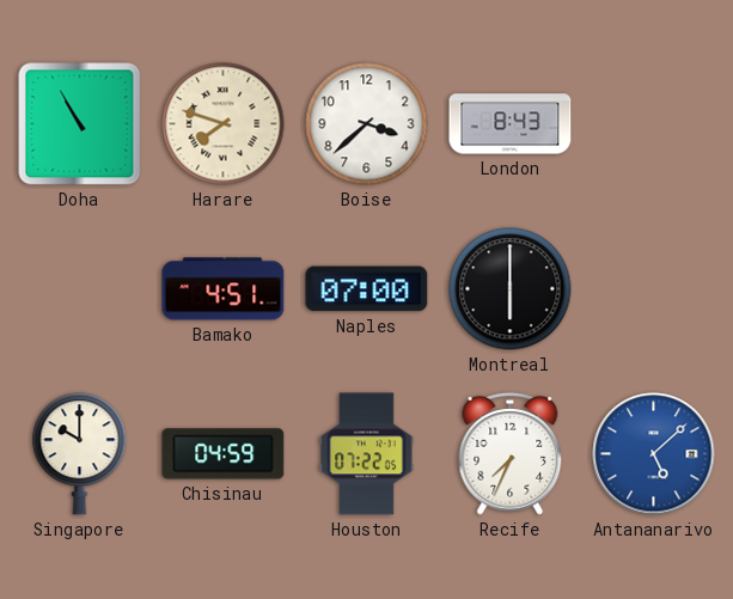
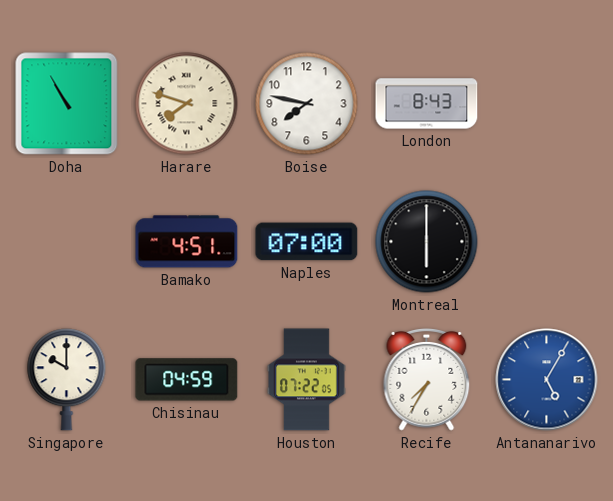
Boise: 3:38 -> 7:47 (307, 104)
Recife: 7:34 -> 7:35 (427, 380)
Antananarivo: 5:08 -> 5:05 (547, 380)
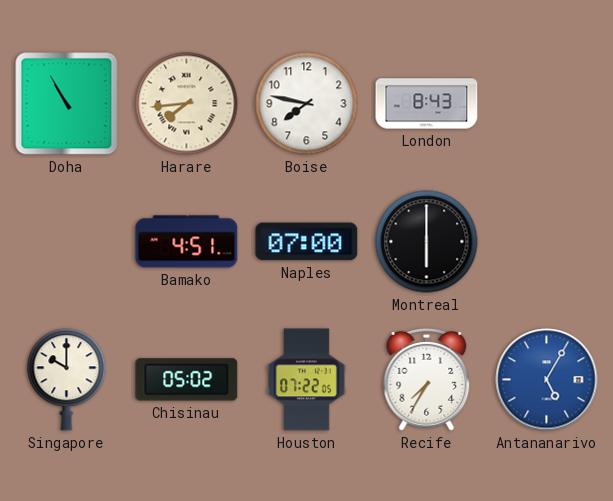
Harare: 7:48 -> 7:44 (187, 104)
Chisinau: 04:59 -> 05:02 (187, 380)
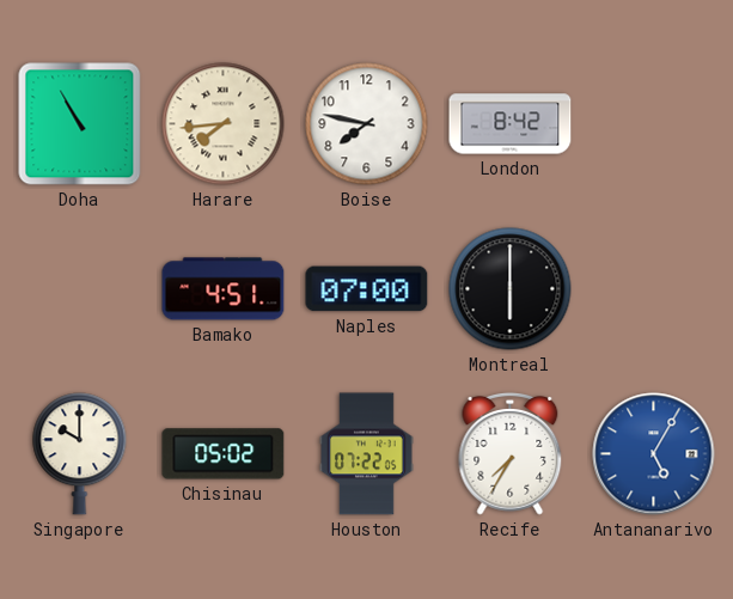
London: 8:43 -> 8:42 (511, 124)
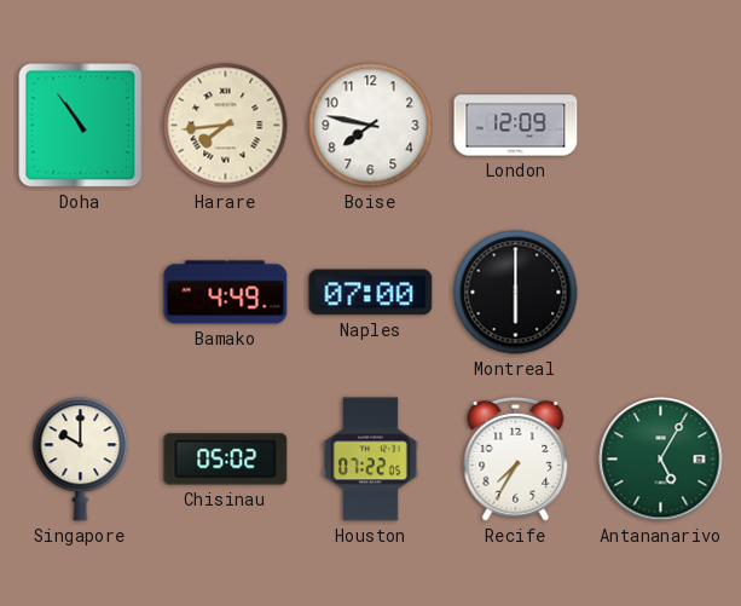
Doha: 10:55 -> 10:54 (81, 126)
London: 8:42 -> 12:09 (516, 126)
Bamako: 4:51 -> 4:49 (226, 293)
Antananarivo dial: blue -> green (661, 460)
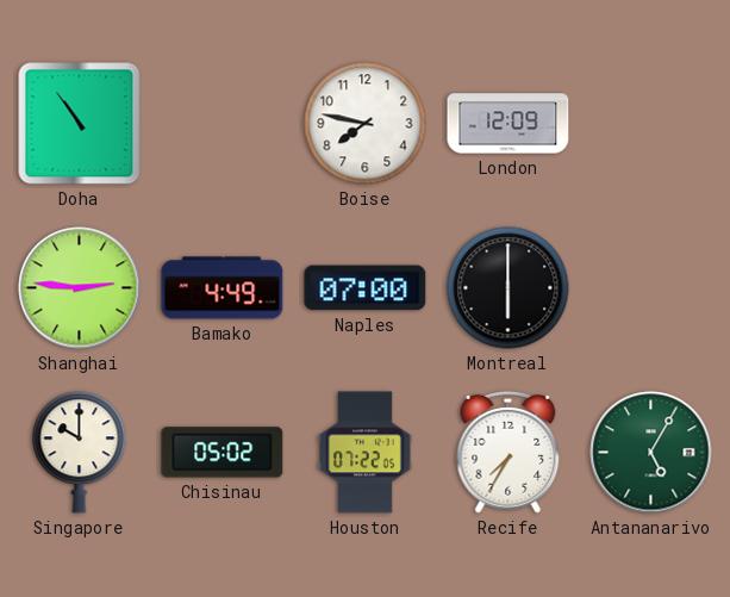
Harare: 7:44 -> none (226, 126)
Shanghai: none -> 2:46 (80, 288)
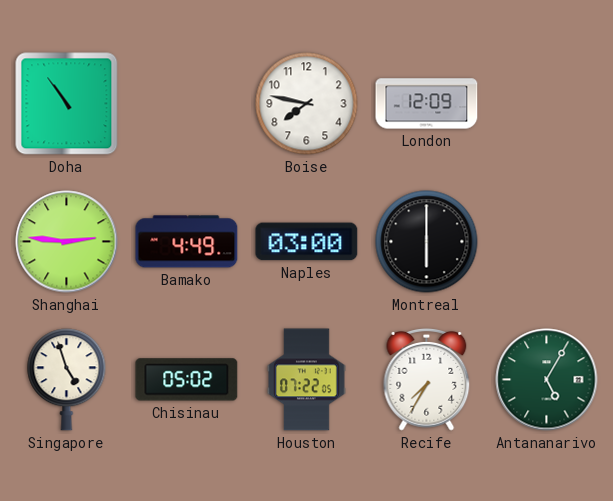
Naples: 07:00 -> 03:00 (307, 242)
Singapore: 10:00 -> 4:57 (67, 380)
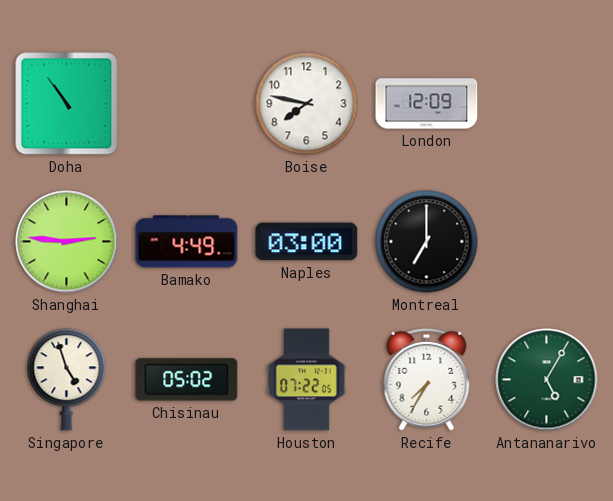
Montreal: 6:00 -> 7:00 (427, 242)
